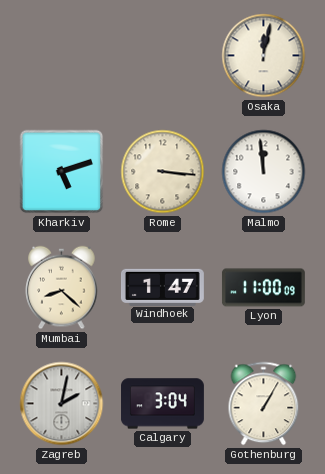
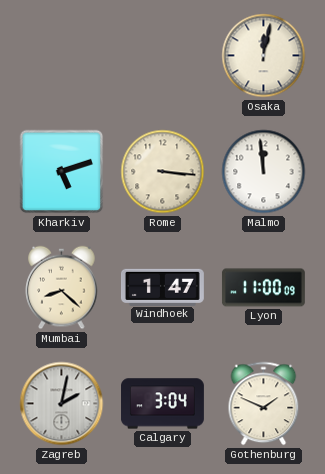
Gothenburg: 1:05 -> 1:49 (264, 404)
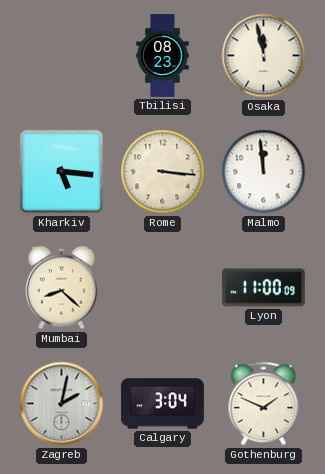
Tbilisi: none -> 08:23 (163, 56)
Osaka: 12:02 -> 11:58 (264, 56)
Kharkiv: 5:12 -> 5:16 (62, 172)
Windhoek: 1:47 -> none (163, 287)
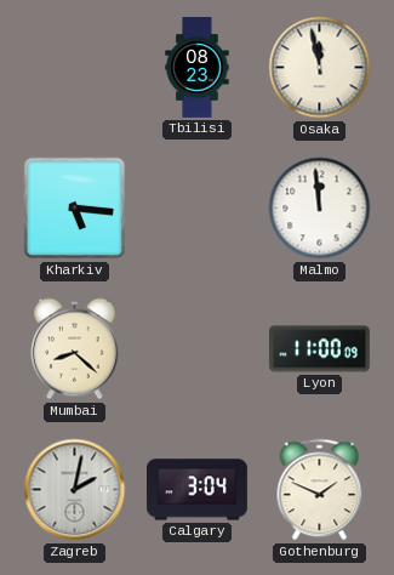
Rome: 3:16 -> none (163, 172)
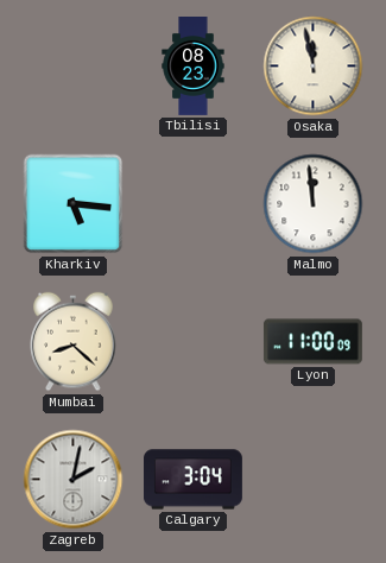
Gothenburg: 1:49 -> none (320, 490)
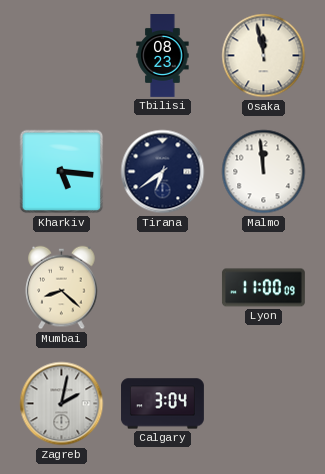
Tirana: none -> 6:39 (163, 172)
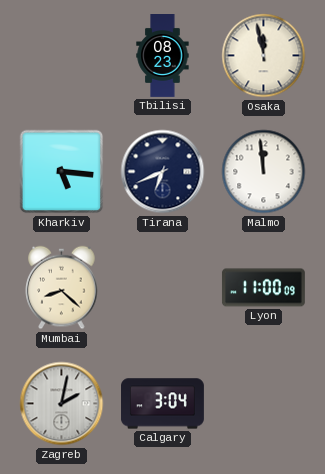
Tirana: 6:39 -> 6:41 (163, 172)
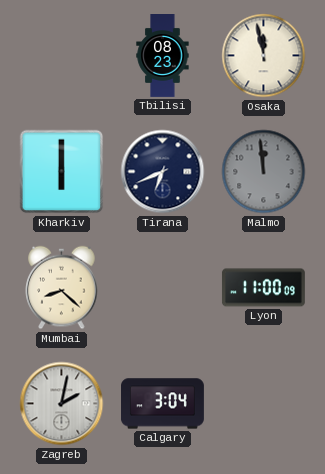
Kharkiv: 5:16 -> 6:00 (62, 172)
Malmo dial: white -> grey (264, 172)
